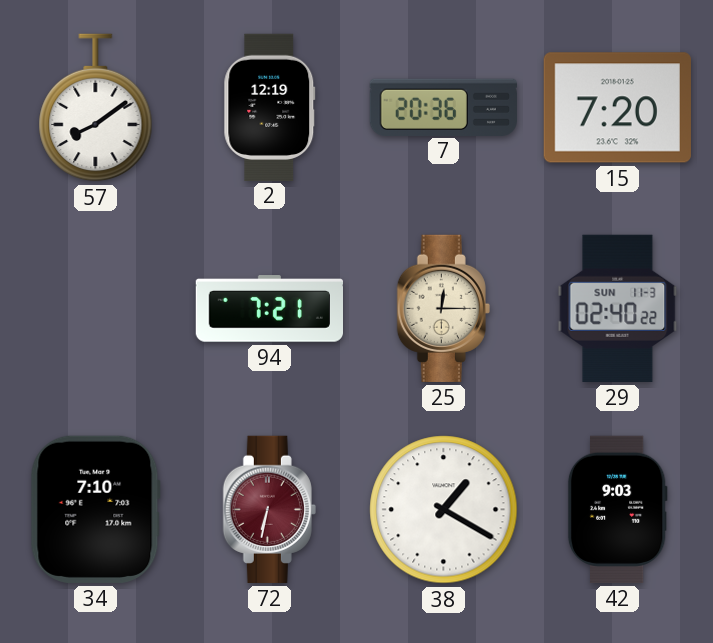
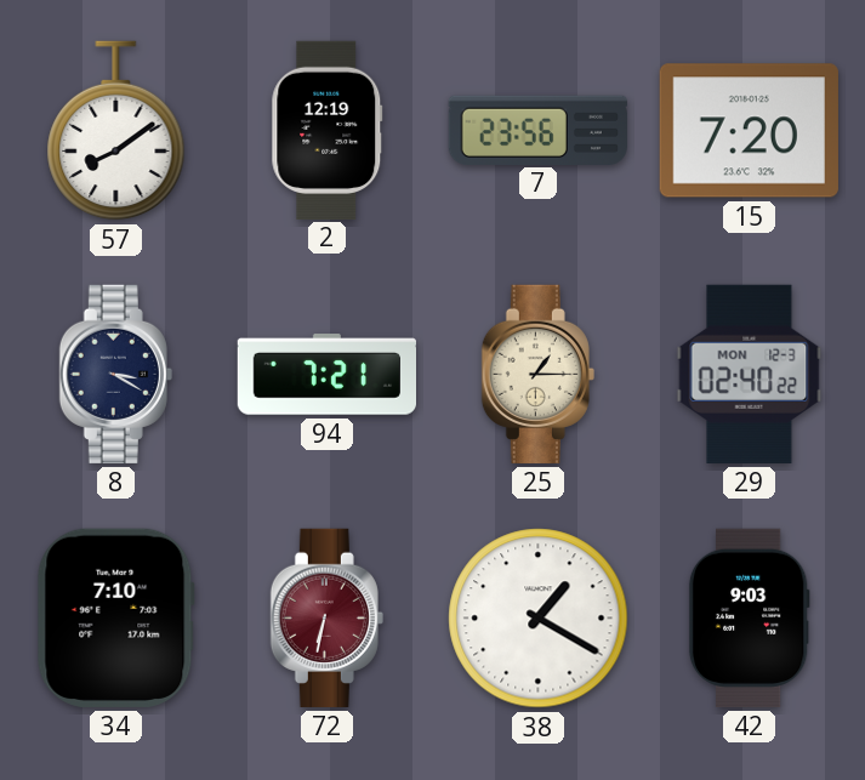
7: 20:36 -> 23:56 (537, 130)
8: none -> 3:20 (115, 374)
25: 12:15 -> 1:15 (537, 374)
29 date: SUN 11-3 -> MON 12-3 (750, 374)
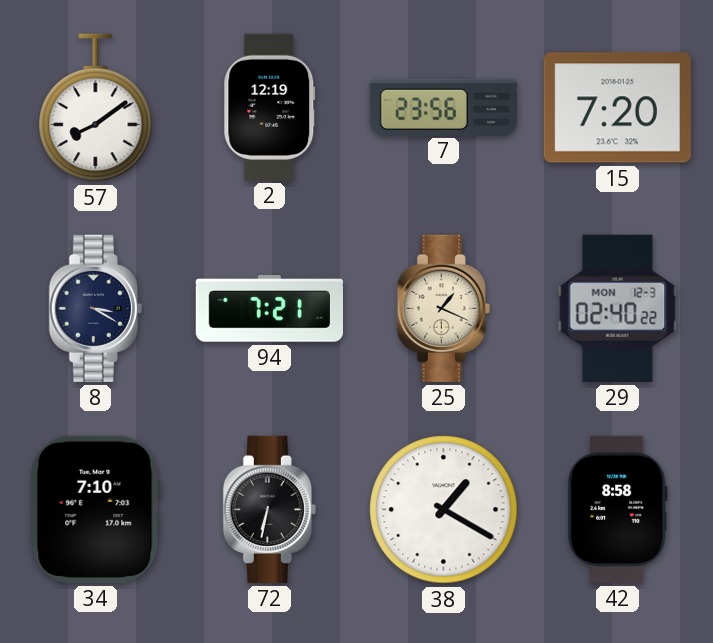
25: 1:15 -> 1:19 (443, 308)
72 dial: burgundy -> black (269, 509)
42: 9:03 -> 8:58 (617, 509)
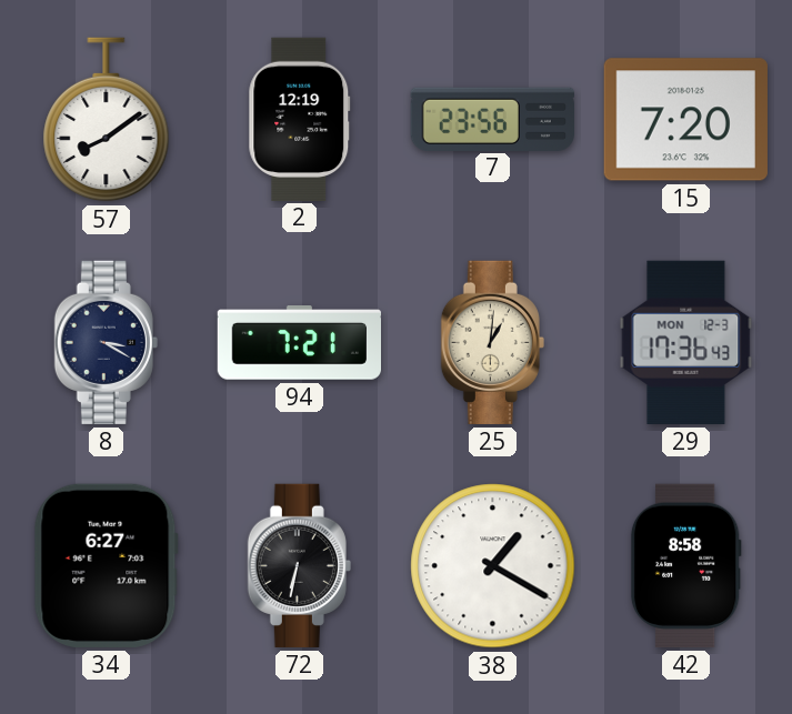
25: 1:19 -> 1:01 (492, 342)
29: 02:40 -> 17:36 (686, 342)
34: 7:10 -> 6:27 (106, 565)
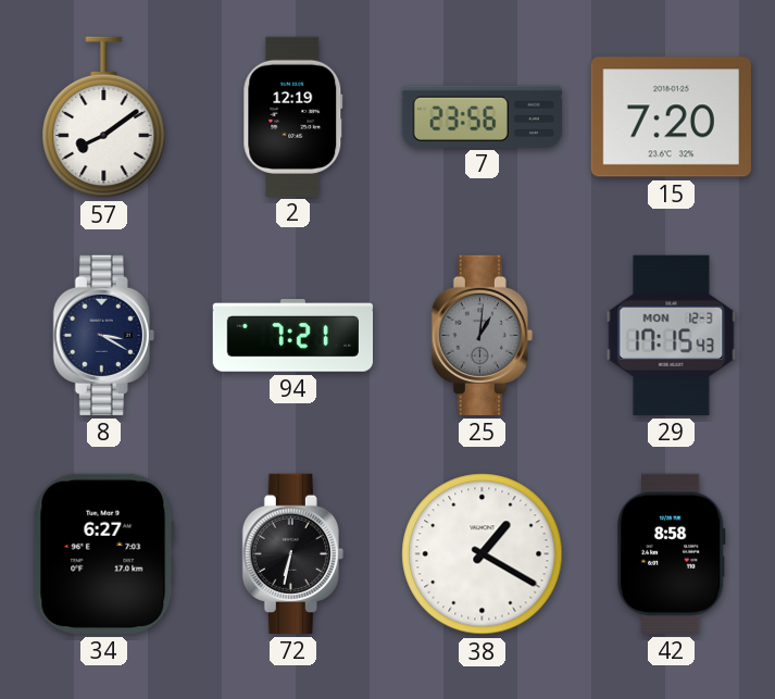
25 dial: cream -> grey (482, 335)
29: 17:36 -> 17:15 (672, 335)
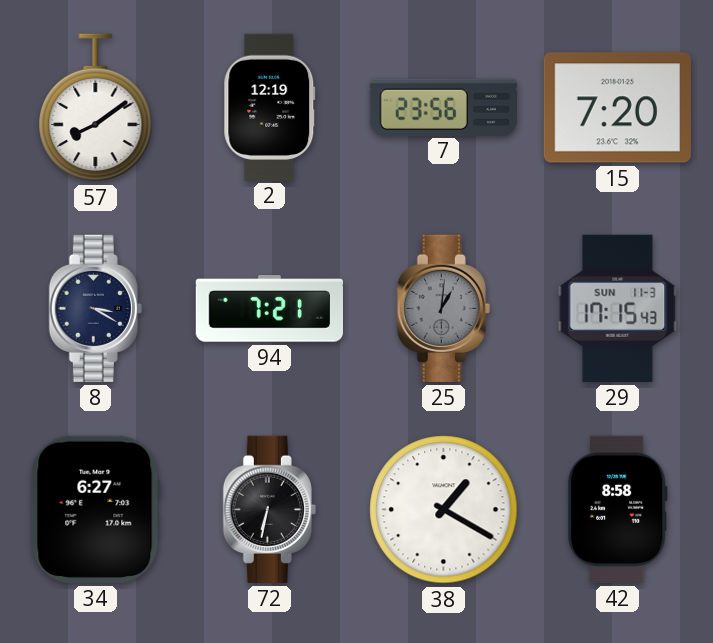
29 date: MON 12-3 -> SUN 11-3 (618, 308)
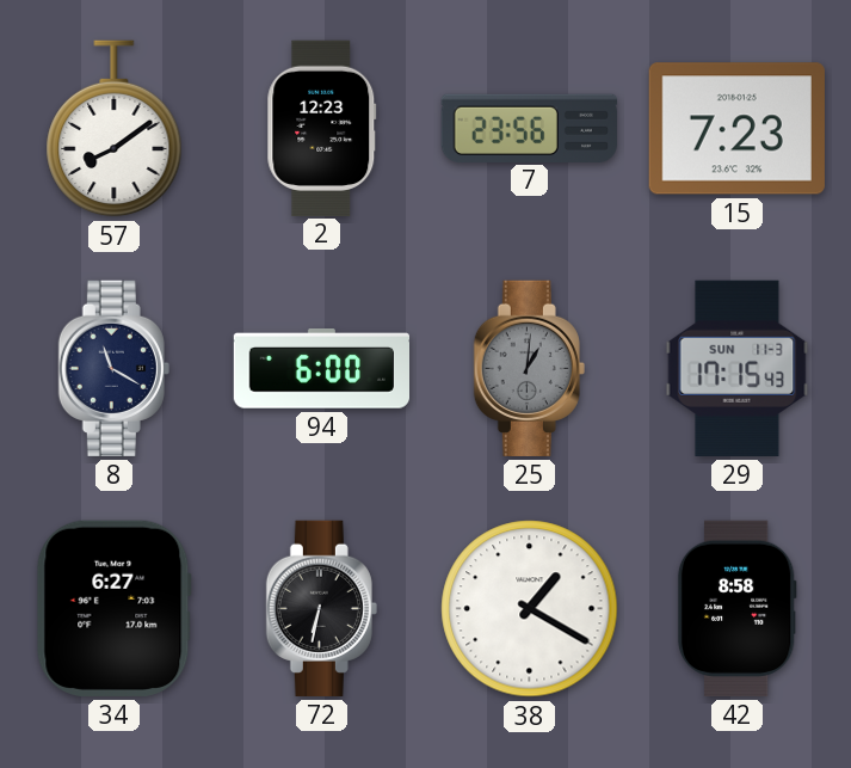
2: 12:19 -> 12:23 (322, 128)
15: 7:20 -> 7:23 (736, 129)
8: 3:20 -> 11:20 (113, 368)
94: 7:21 -> 6:00 (321, 369)
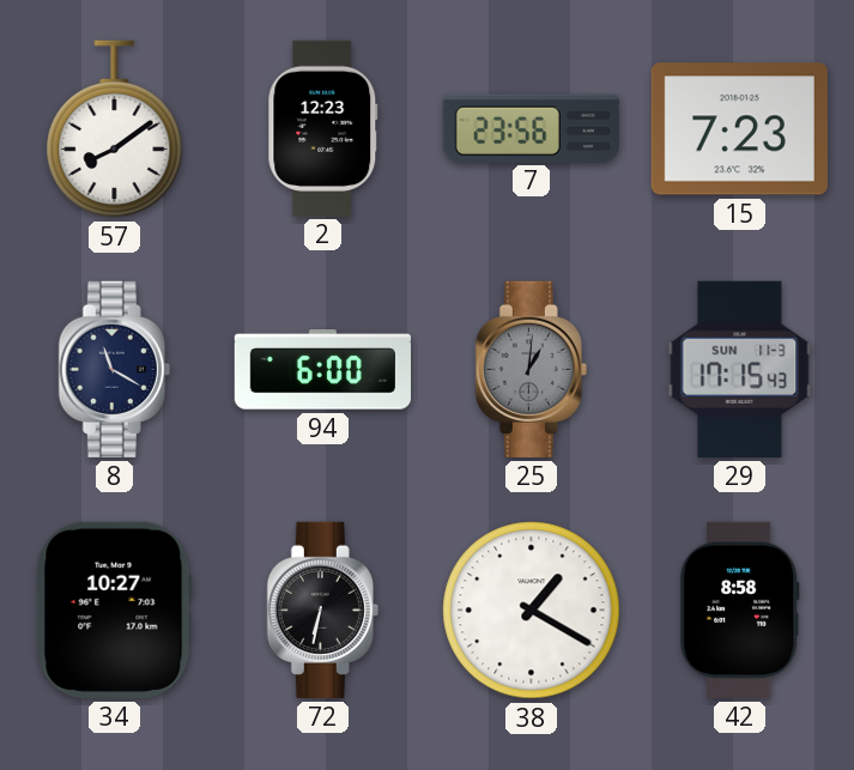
34: 6:27 -> 10:27 (114, 610)
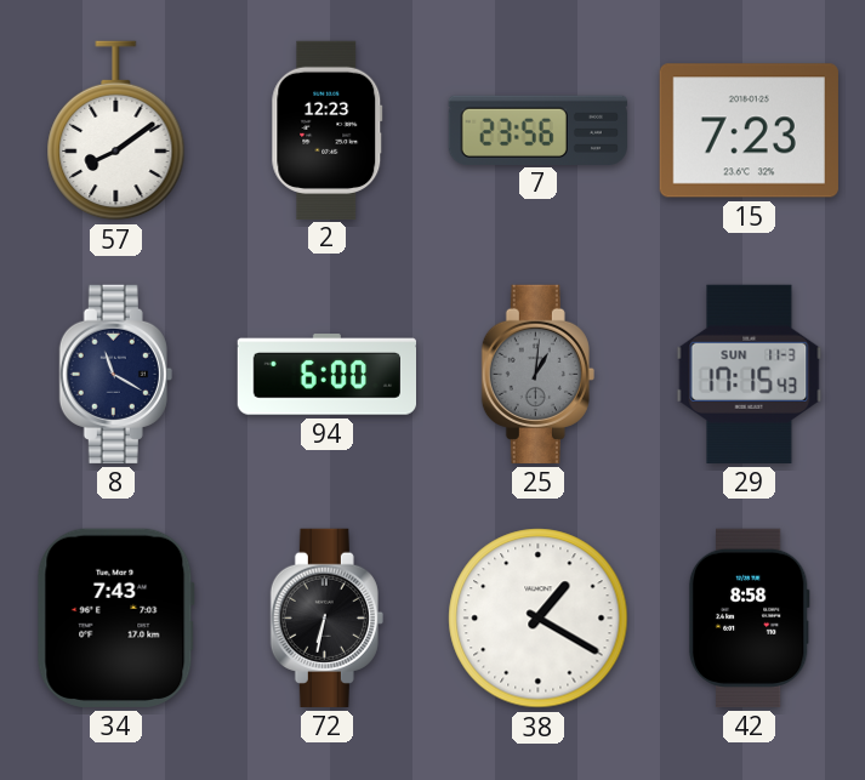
34: 10:27 -> 7:43 (115, 617)
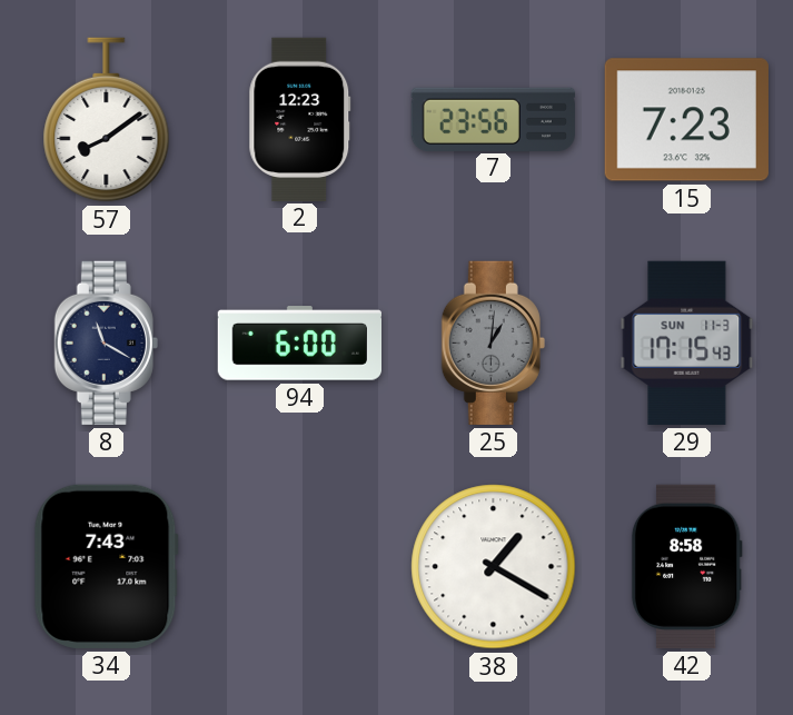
72: 6:32 -> none (326, 617)
